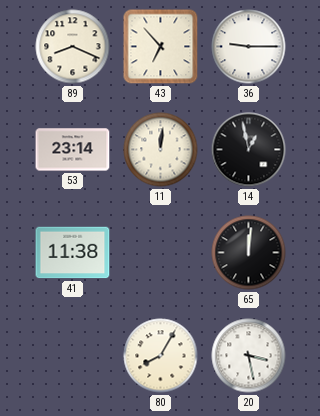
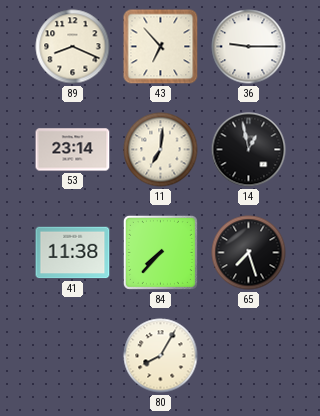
11: 12:01 -> 7:01 (161, 150)
84: none -> 7:37 (160, 252)
65: 12:01 -> 7:27 (249, 253)
20: 3:28 -> none (249, 356)
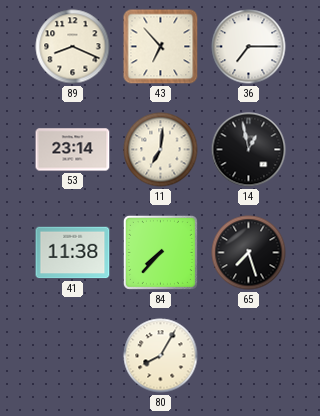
36: 9:15 -> 7:15 (249, 47)
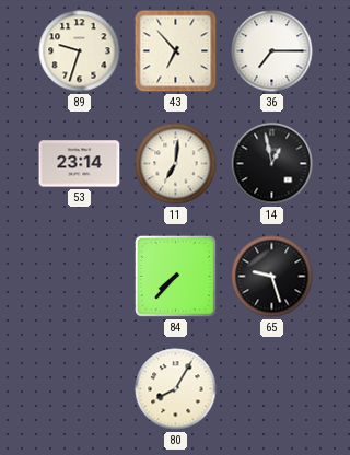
89: 8:19 -> 9:33 (80, 51)
41: 11:38 -> none (73, 253)
65: 7:27 -> 9:27 (272, 277)
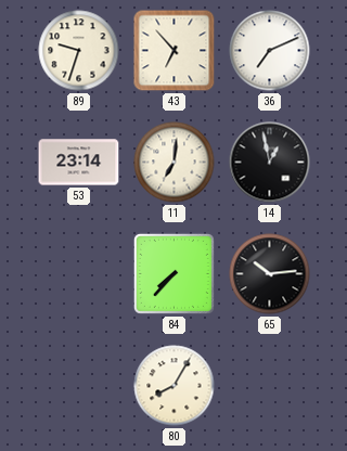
36: 7:15 -> 7:11 (270, 51)
65: 9:27 -> 10:14 (270, 274)
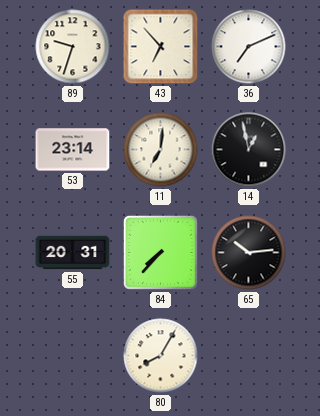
55: none -> 20:31 (73, 253)
